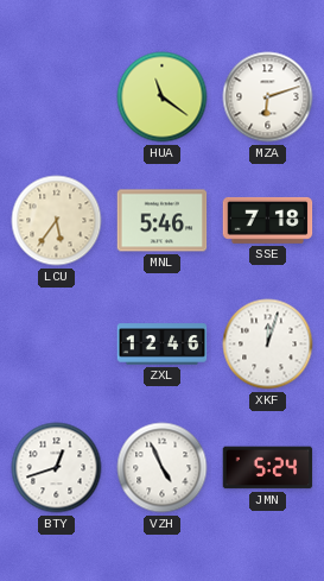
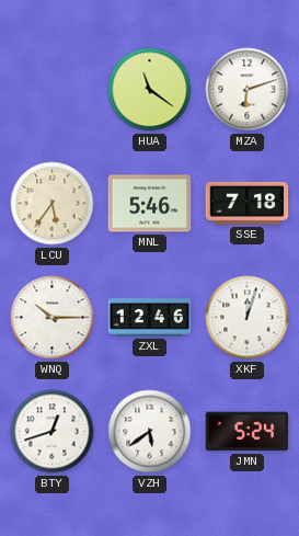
WNQ: none -> 10:15 (53, 318)
VZH: 4:56 -> 5:39 (150, 432)
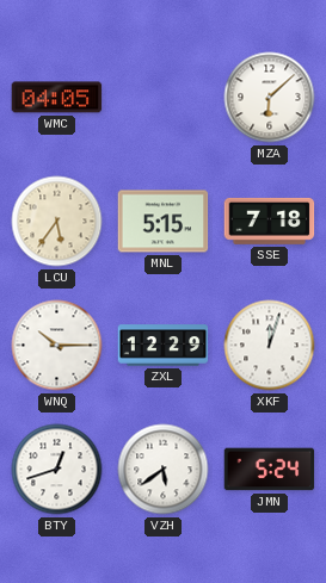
WMC: none -> 04:05 (57, 98)
HUA: 11:21 -> none (150, 90)
MZA: 6:12 -> 6:08 (270, 98)
MNL: 5:46 -> 5:15 (164, 222)
ZXL: 12:46 -> 12:29 (164, 346)
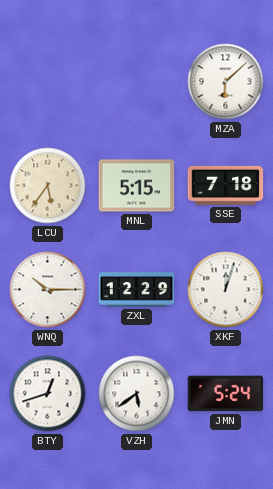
WMC: 04:05 -> none (57, 98)
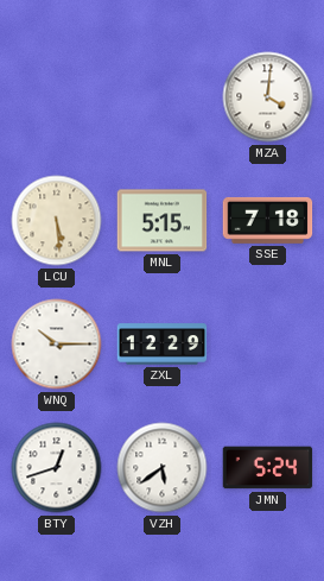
MZA: 6:08 -> 4:01 (268, 97)
LCU: 5:36 -> 5:29 (57, 221)
XKF: 12:03 -> none (226, 290)
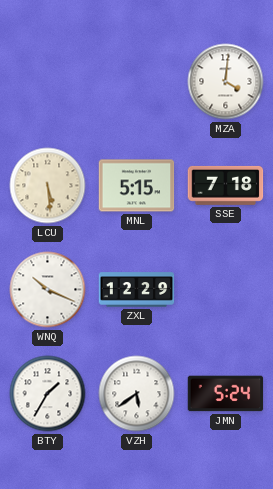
WNQ: 10:15 -> 10:19 (48, 290)
BTY: 12:42 -> 1:35 (48, 394)
